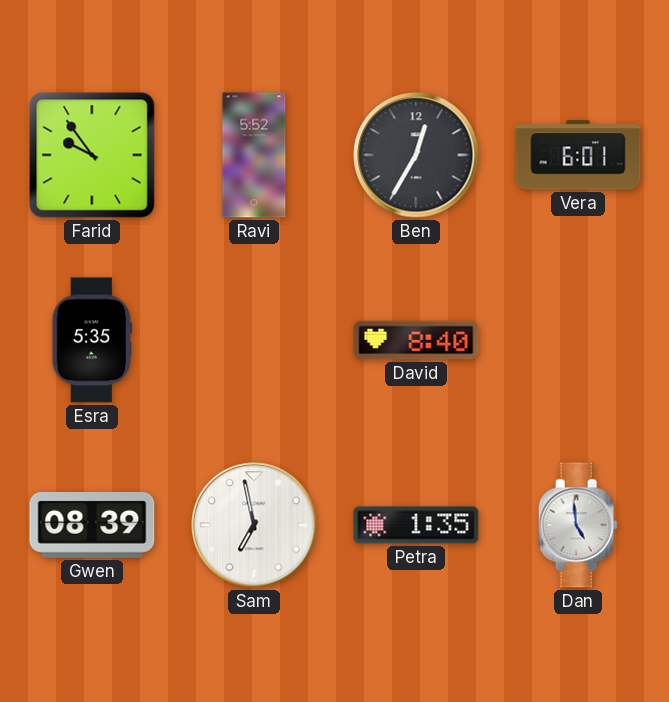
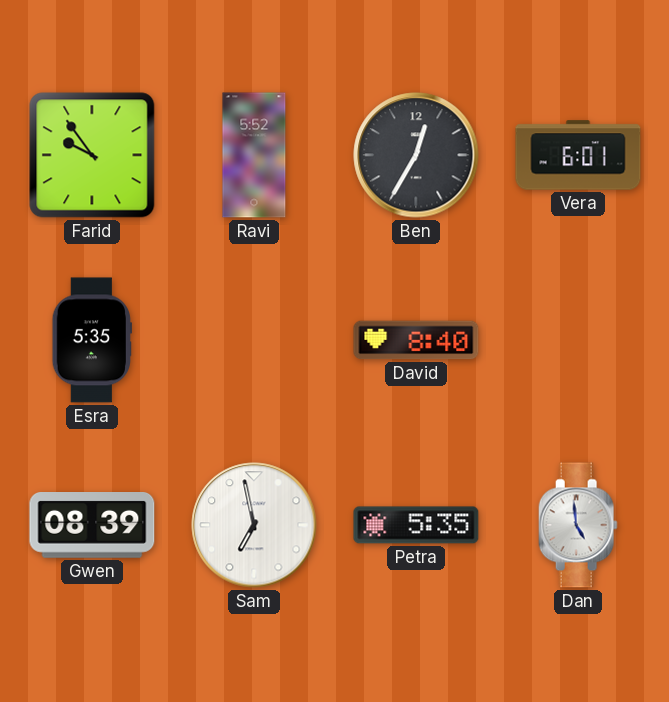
Petra: 1:35 -> 5:35 (416, 525)
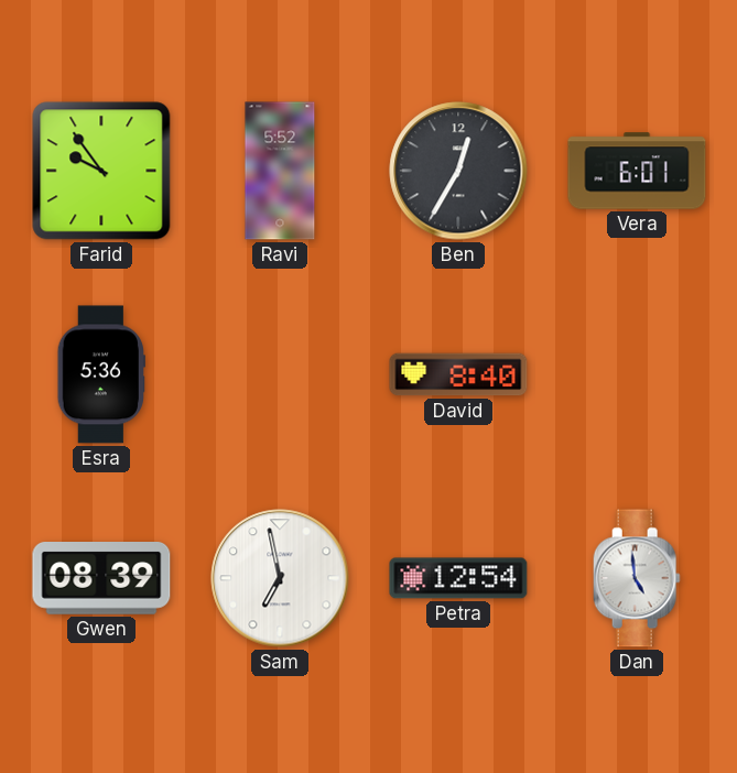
Esra: 5:35 -> 5:36 (101, 374)
Petra: 5:35 -> 12:54 (458, 578)
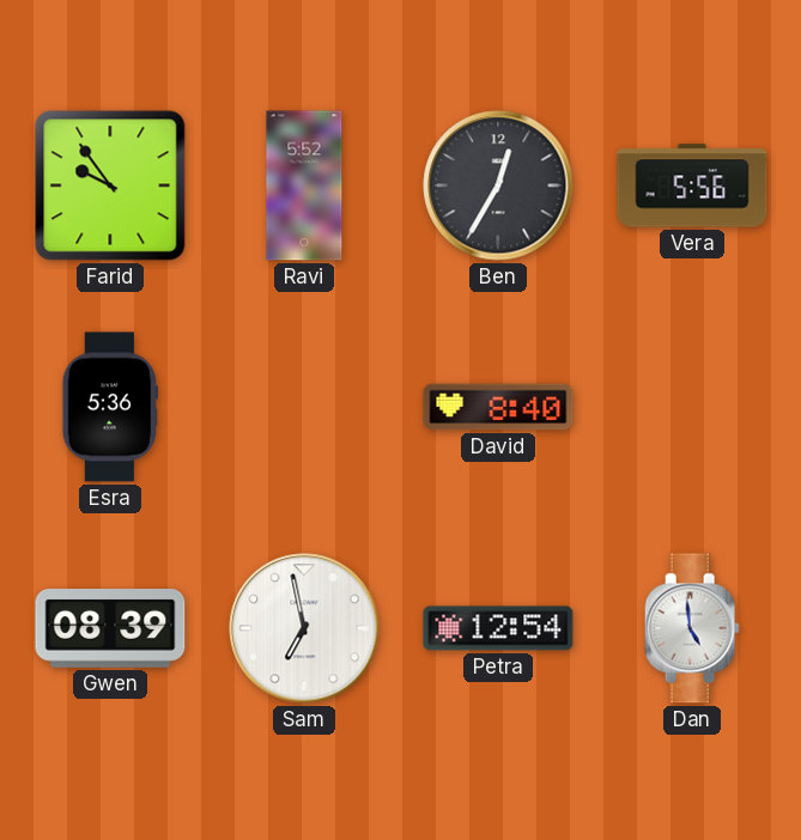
Vera: 6:01 -> 5:56 (692, 185)
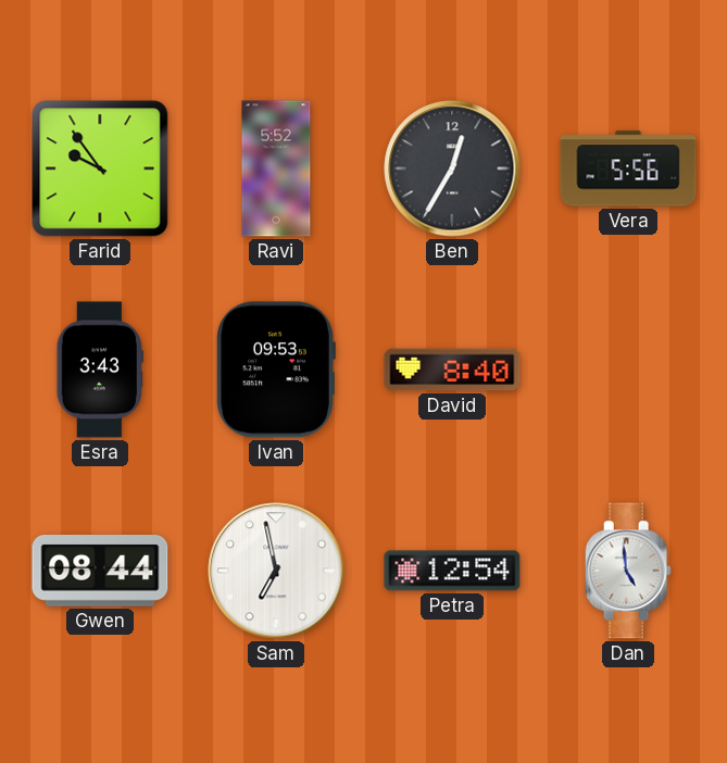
Esra: 5:36 -> 3:43 (100, 370)
Ivan: none -> 09:53 (276, 370)
Gwen: 08:39 -> 08:44 (100, 572)
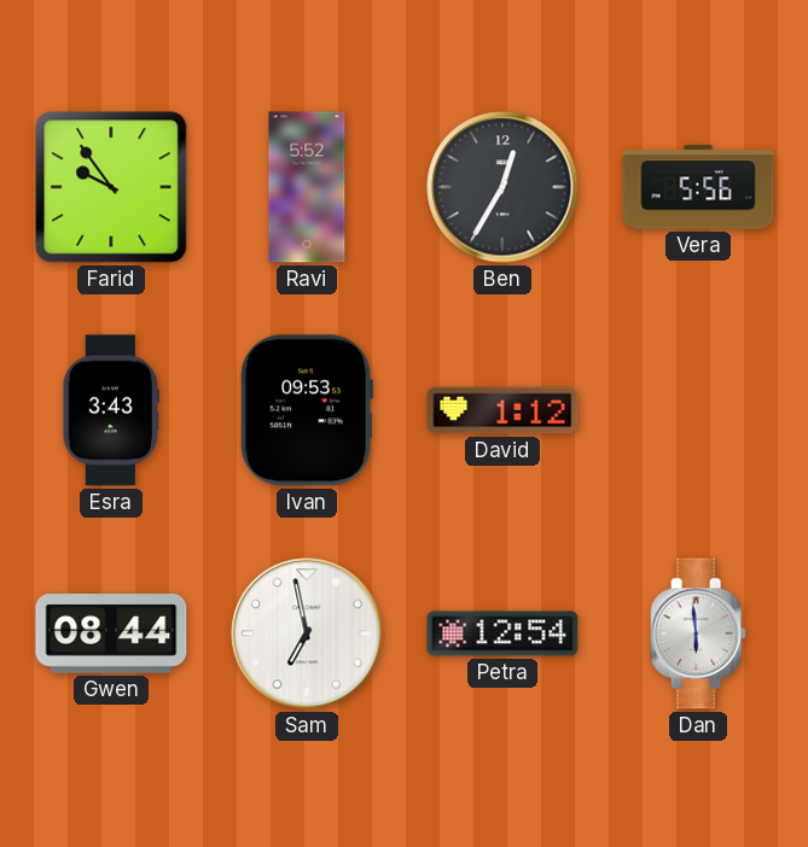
David: 8:40 -> 1:12 (502, 410)
Dan: 4:59 -> 5:59 (698, 633)
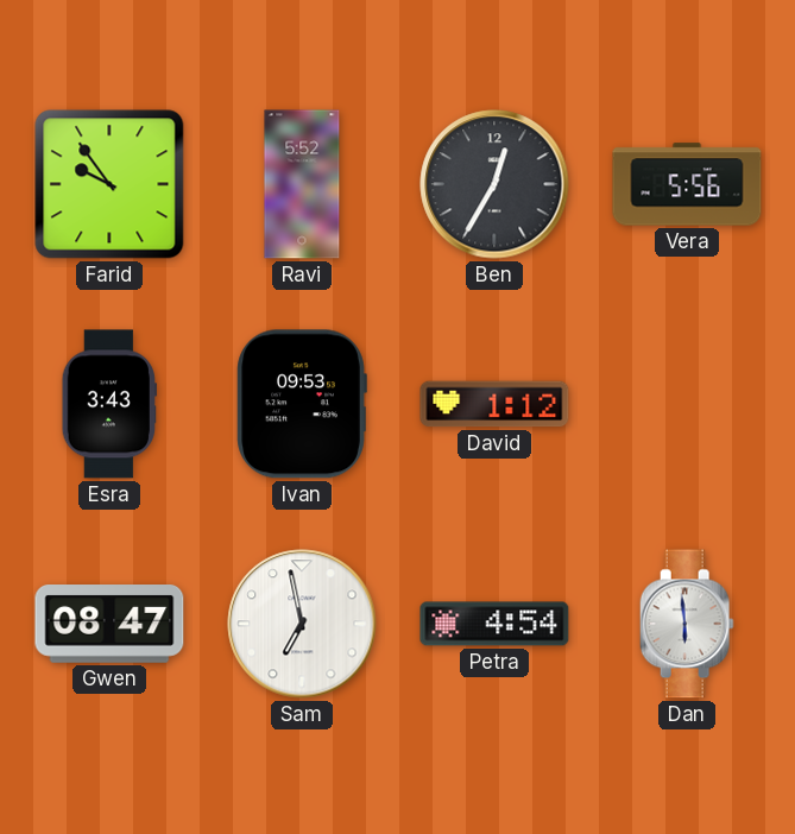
Gwen: 08:44 -> 08:47 (109, 625)
Petra: 12:54 -> 4:54 (494, 624)
